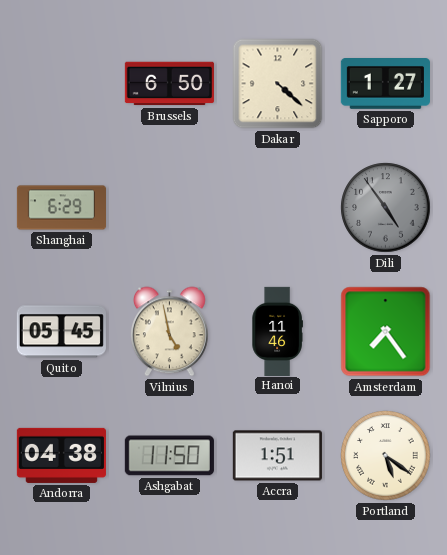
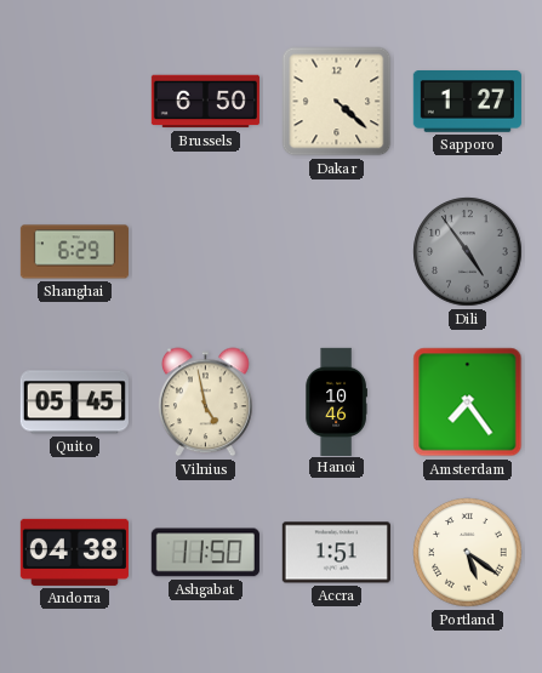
Hanoi: 11:46 -> 10:46 (336, 401)
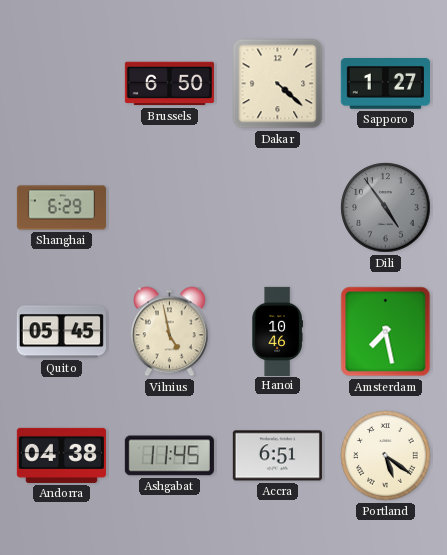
Amsterdam: 7:24 -> 7:28 (386, 332)
Ashgabat: 11:50 -> 11:45 (169, 456)
Accra: 1:51 -> 6:51 (277, 456)
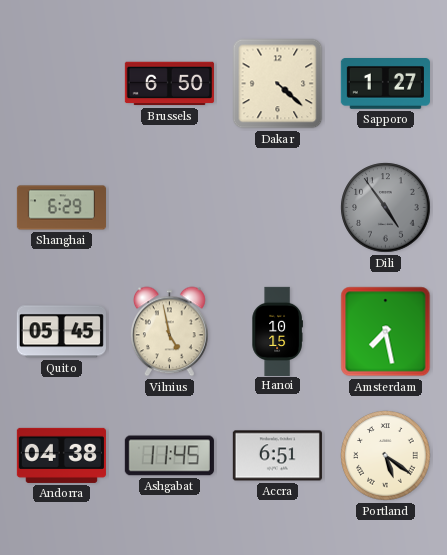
Hanoi: 10:46 -> 10:15 (277, 331)
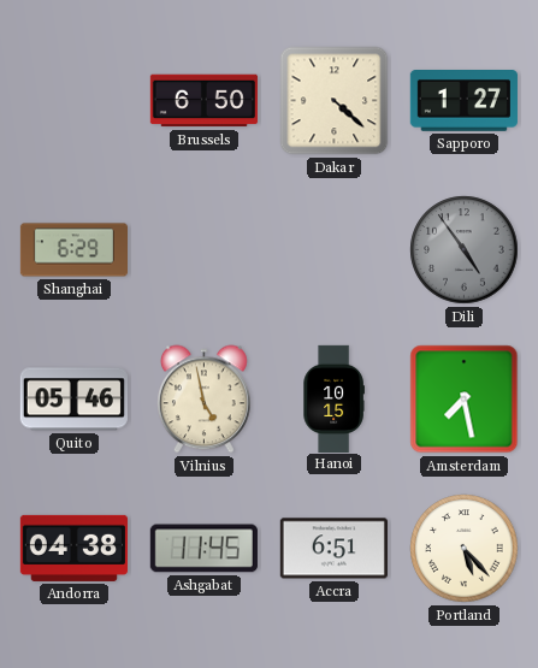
Quito: 05:45 -> 05:46 (73, 400)
Portland: 5:21 -> 5:23 (465, 549)
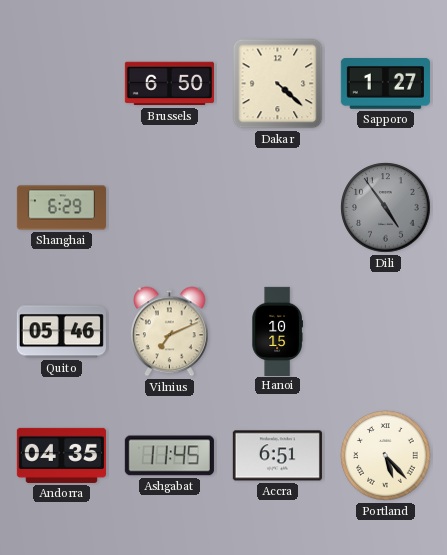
Vilnius: 4:58 -> 7:11 (170, 332)
Amsterdam: 7:28 -> none (465, 400)
Andorra: 04:38 -> 04:35 (61, 455)
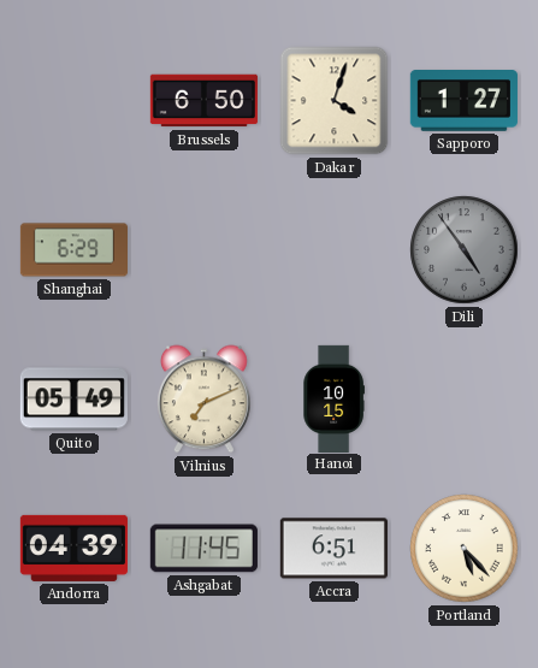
Dakar: 4:22 -> 4:03 (335, 101)
Quito: 05:46 -> 05:49 (73, 400)
Andorra: 04:35 -> 04:39 (73, 548)
